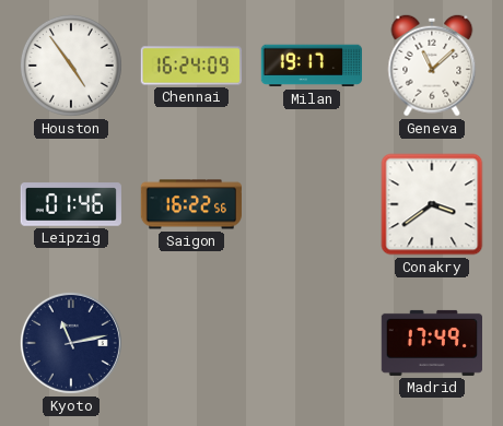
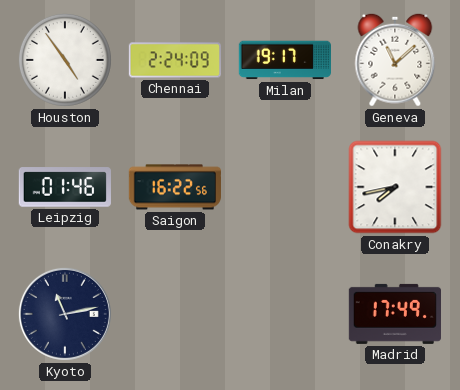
Chennai: 16:24 -> 2:24 (174, 60)
Conakry: 3:39 -> 7:43 (395, 187)
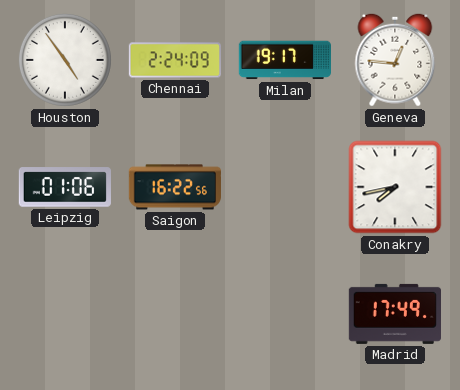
Geneva: 11:08 -> 12:46 (395, 60)
Leipzig: 01:46 -> 01:06 (65, 187)
Kyoto: 11:13 -> none (65, 314)
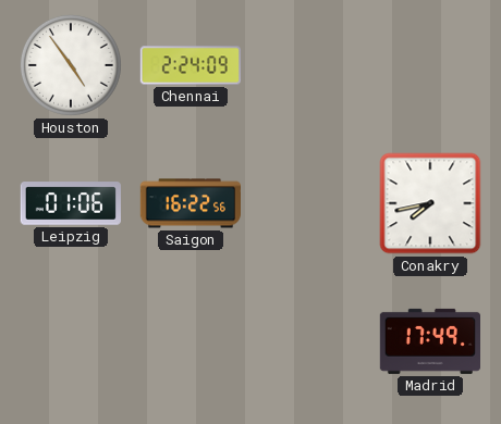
Milan: 19:17 -> none (284, 60)
Geneva: 12:46 -> none (395, 60)
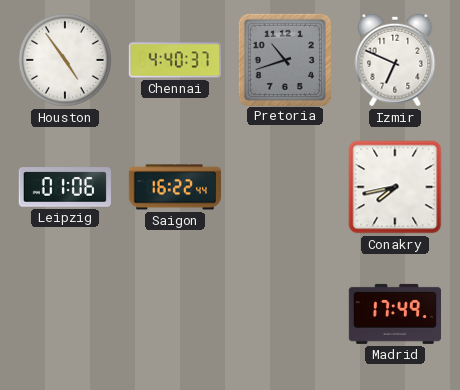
Chennai: 2:24 -> 4:40 (174, 60)
Pretoria: none -> 10:42 (284, 59)
Izmir: none -> 6:49 (395, 60)
Saigon: 16:22:56 -> 16:22:44 (174, 187)
